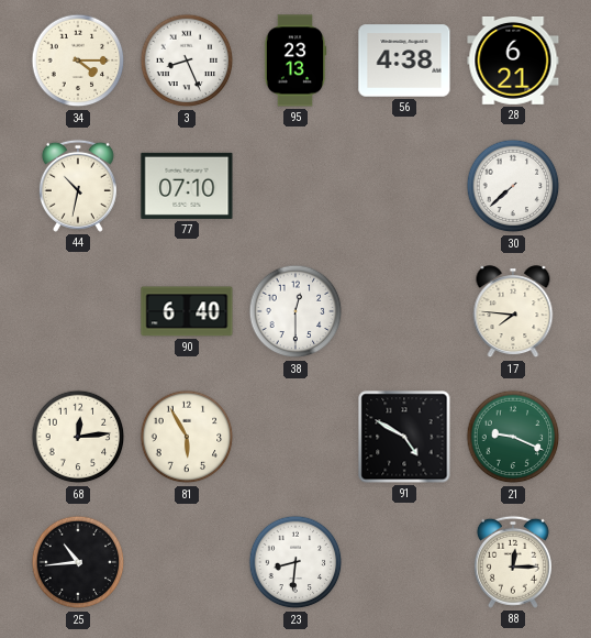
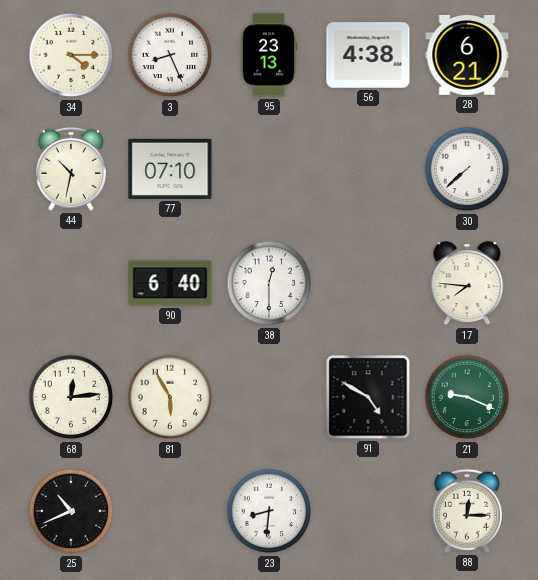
25: 10:44 -> 10:41 (71, 511)
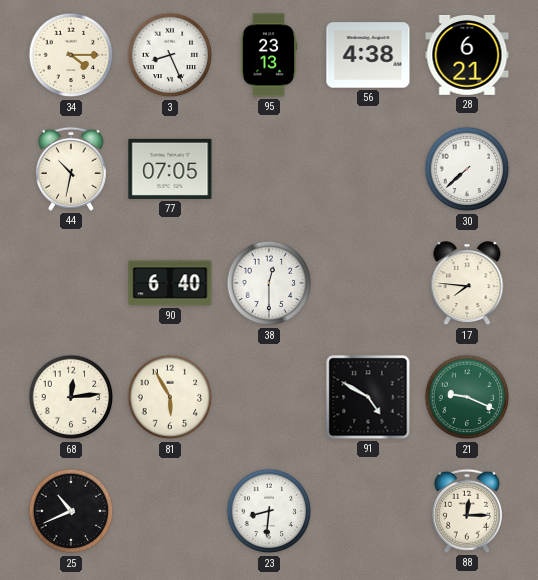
77: 07:10 -> 07:05 (170, 169)
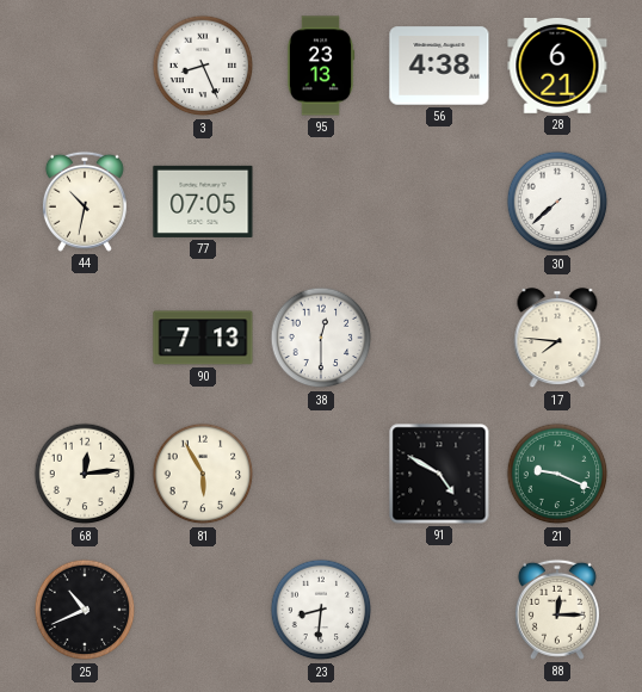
34: 4:15 -> none (71, 55)
90: 6:40 -> 7:13 (203, 338)
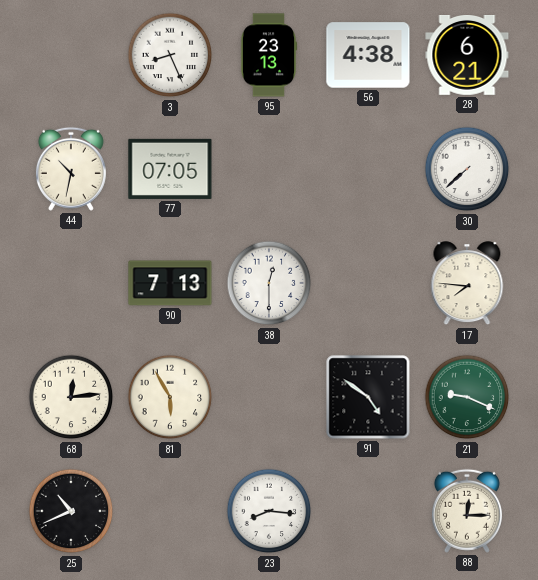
91: 4:50 -> 4:51 (368, 397)
23: 8:31 -> 8:16 (269, 511)
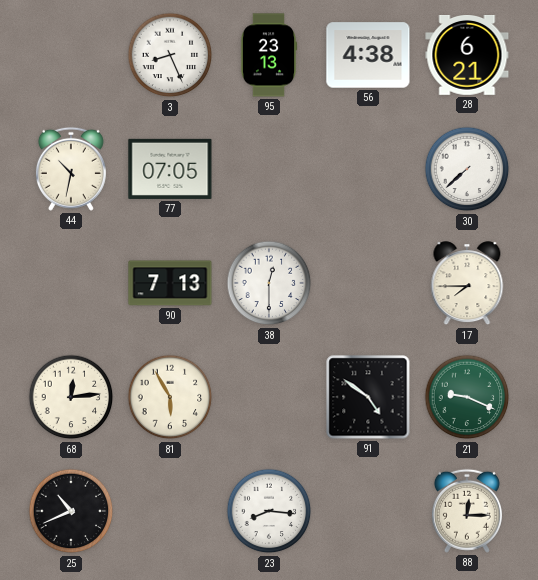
17: 7:46 -> 7:45 (467, 284)
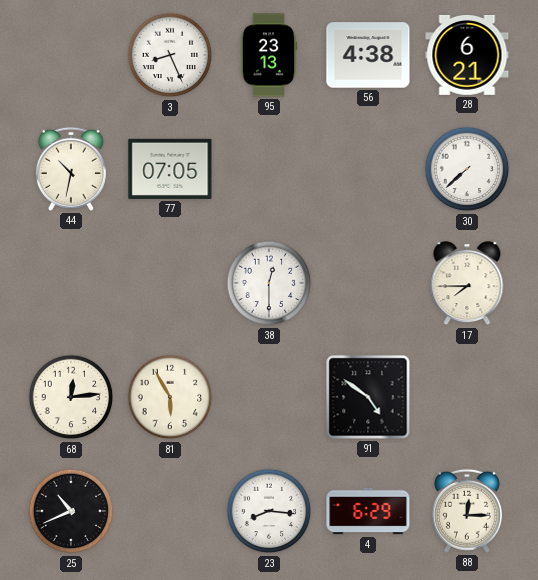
90: 7:13 -> none (170, 283)
21: 9:19 -> none (467, 397)
4: none -> 6:29 (368, 511)
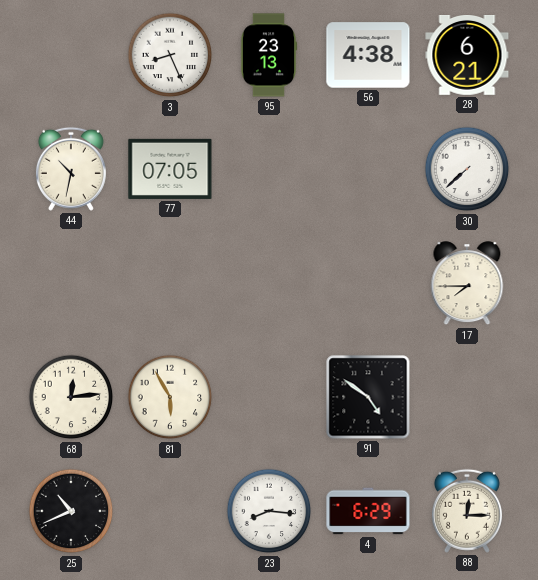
38: 12:30 -> none (269, 283)
